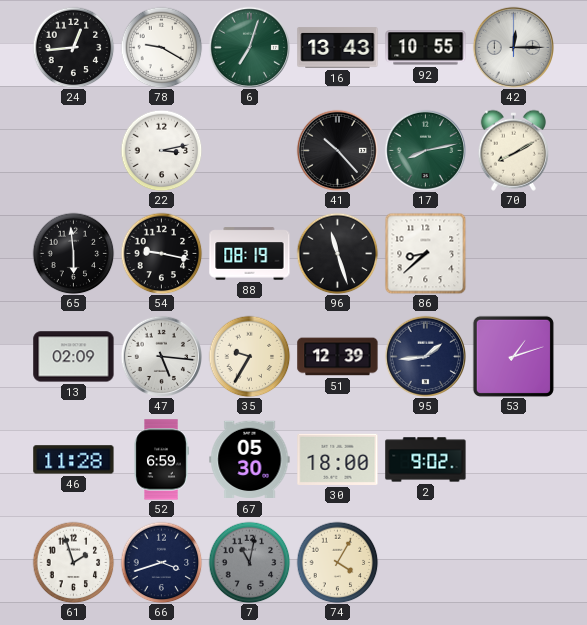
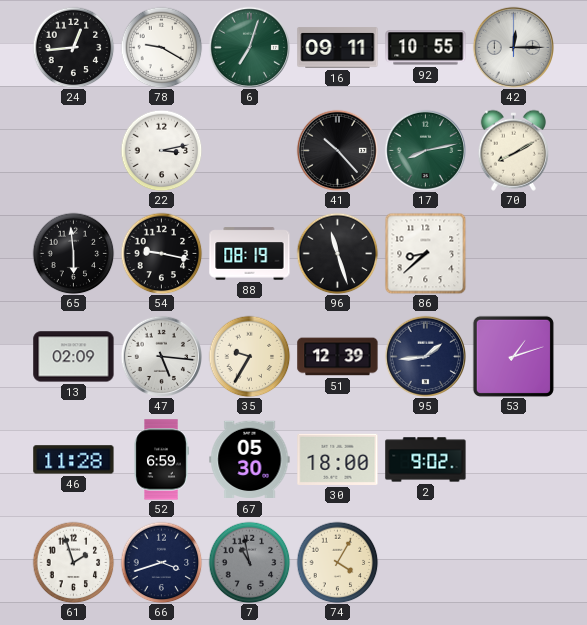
16: 13:43 -> 09:11 (338, 48)
7: 11:02 -> 10:58 (249, 562)
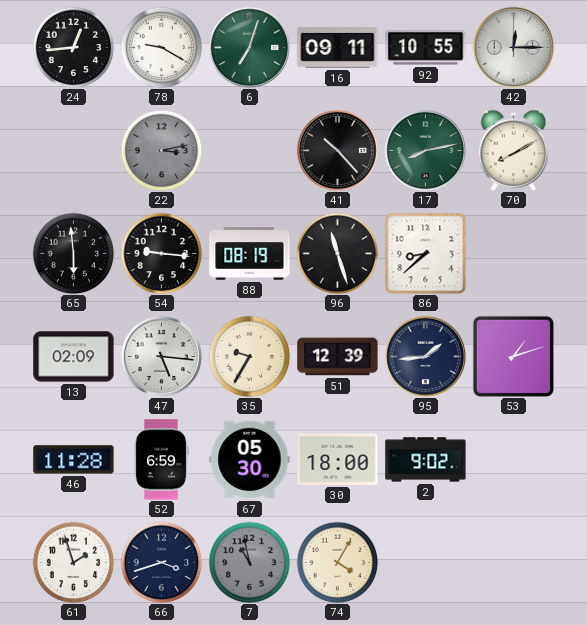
22 dial: white -> grey (161, 150)
54: 9:17 -> 9:16 (161, 253)
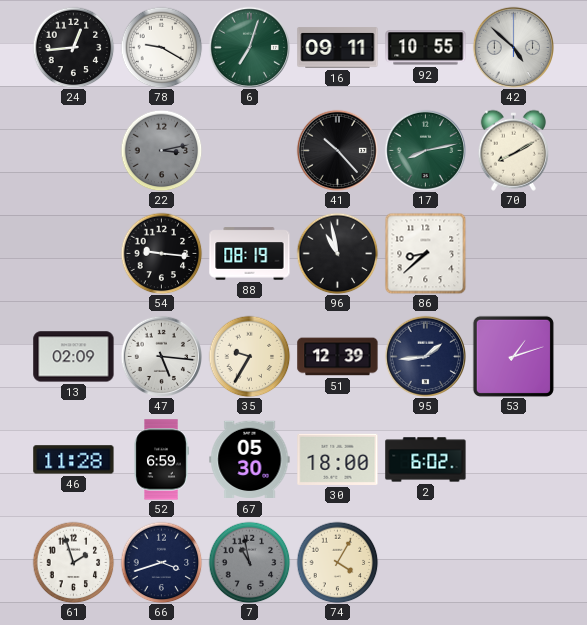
42: 12:15 -> 4:52 (513, 47)
65: 5:59 -> none (73, 253)
96: 11:27 -> 10:58 (337, 253)
2: 9:02 -> 6:02 (426, 460)
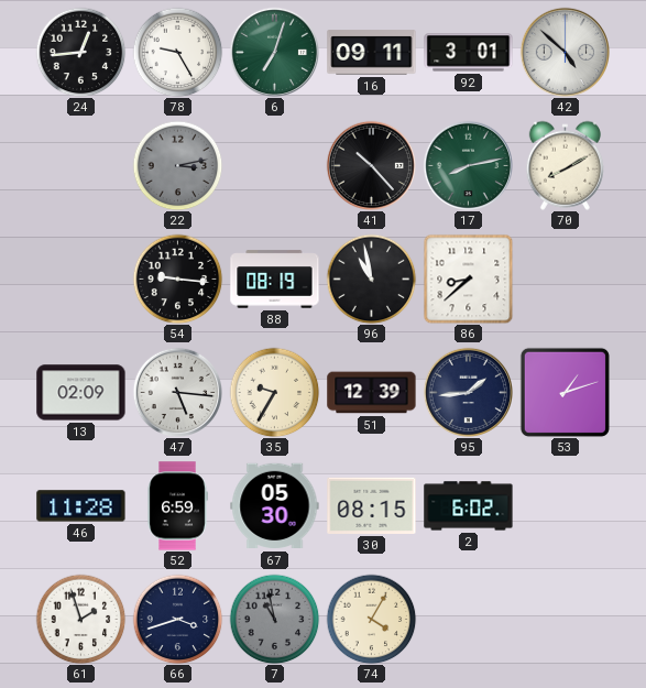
78: 9:20 -> 9:25 (177, 52)
92: 10:55 -> 3:01 (469, 53)
30: 18:00 -> 08:15 (372, 505)
